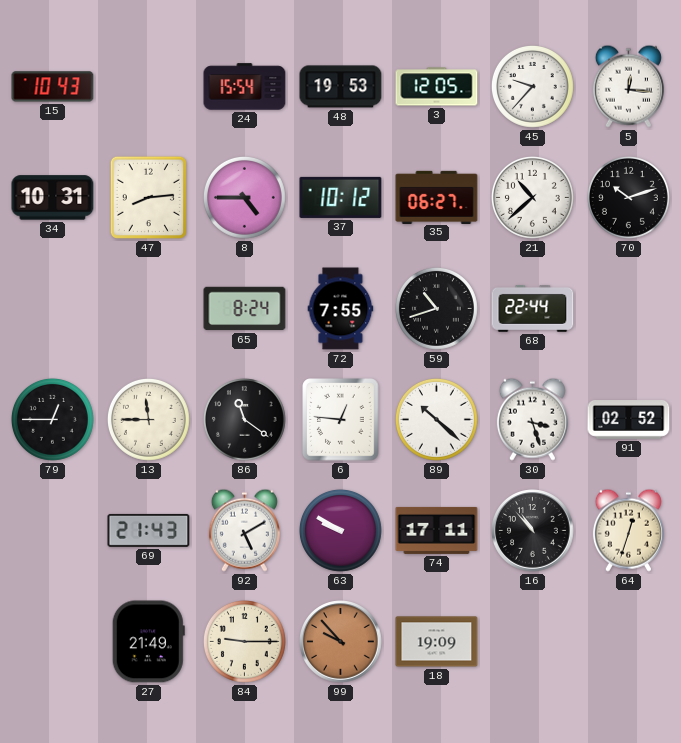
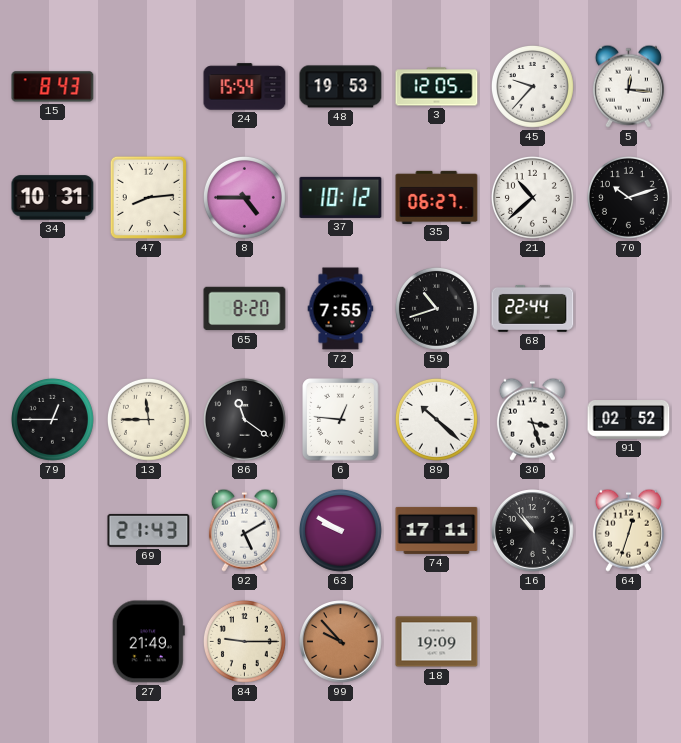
15: 10:43 -> 8:43 (53, 87)
65: 8:24 -> 8:20 (245, 309)
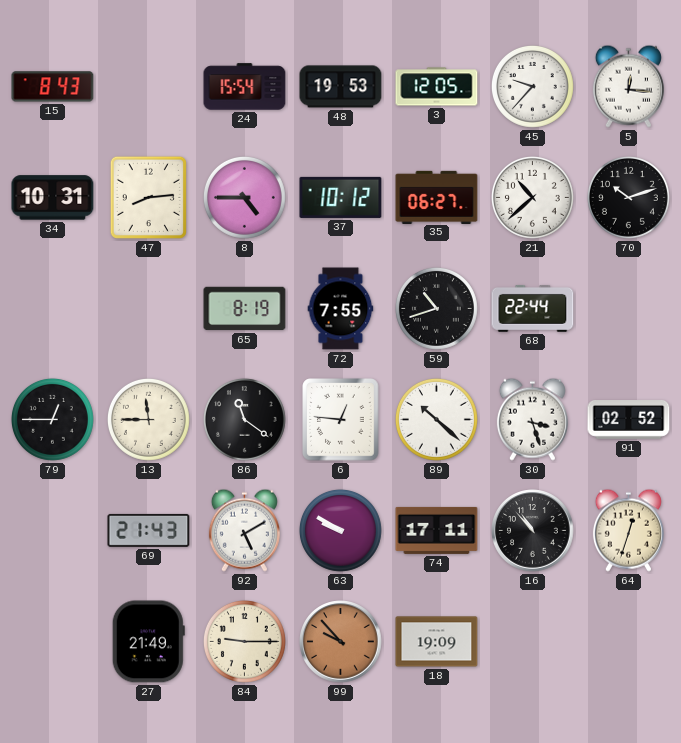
65: 8:20 -> 8:19 (245, 309)
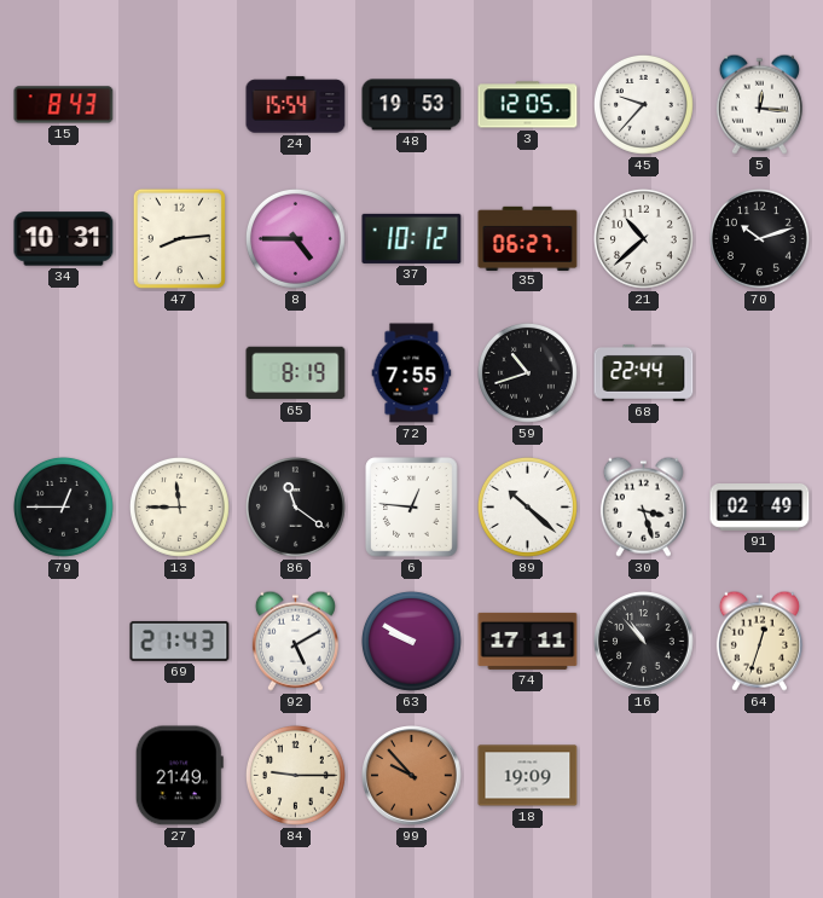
91: 02:52 -> 02:49 (760, 508)
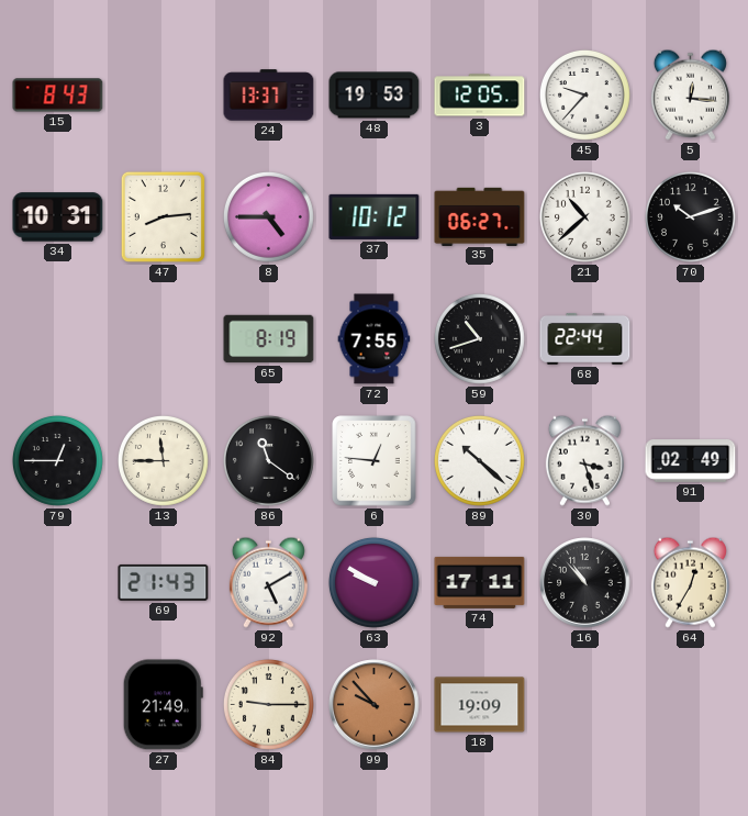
24: 15:54 -> 13:37 (269, 96)
64: 12:33 -> 12:35 (690, 582)
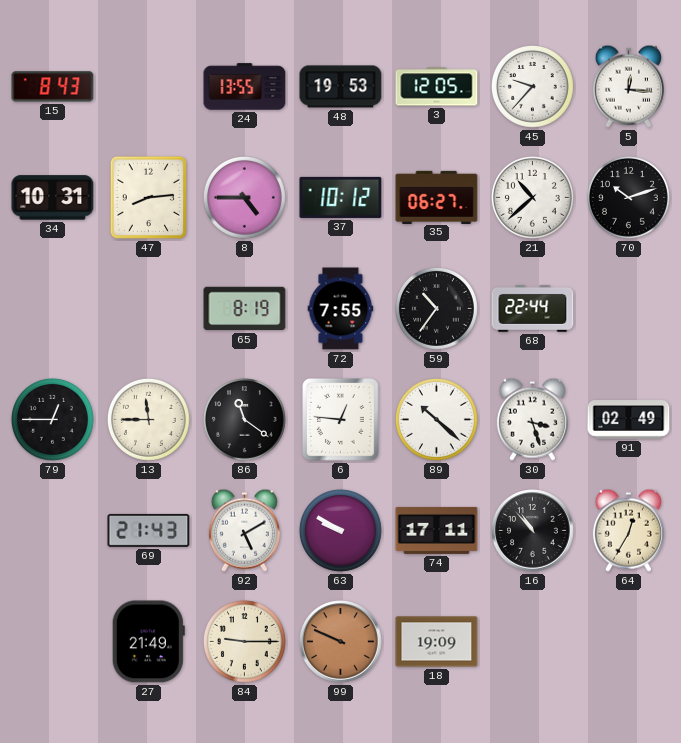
24: 13:37 -> 13:55 (245, 87)
59: 10:42 -> 10:36 (436, 308)
99: 9:53 -> 9:49 (341, 642)
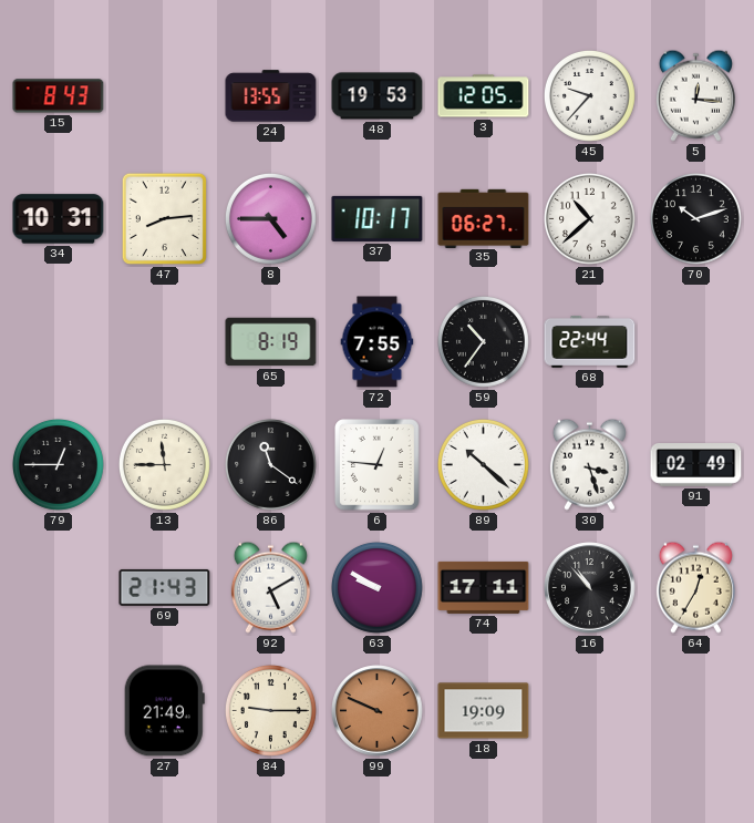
37: 10:12 -> 10:17 (378, 218)
